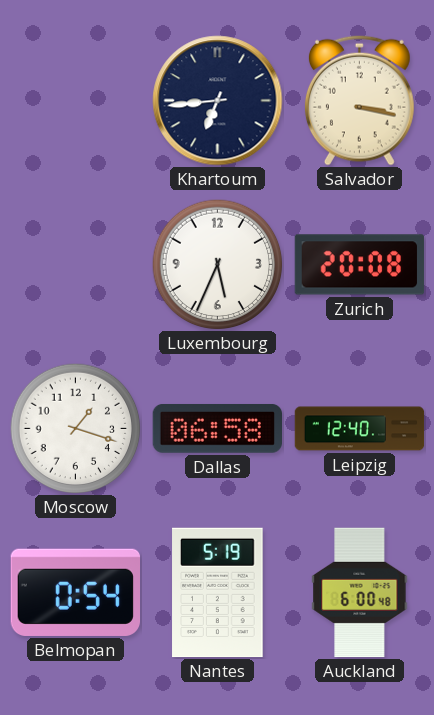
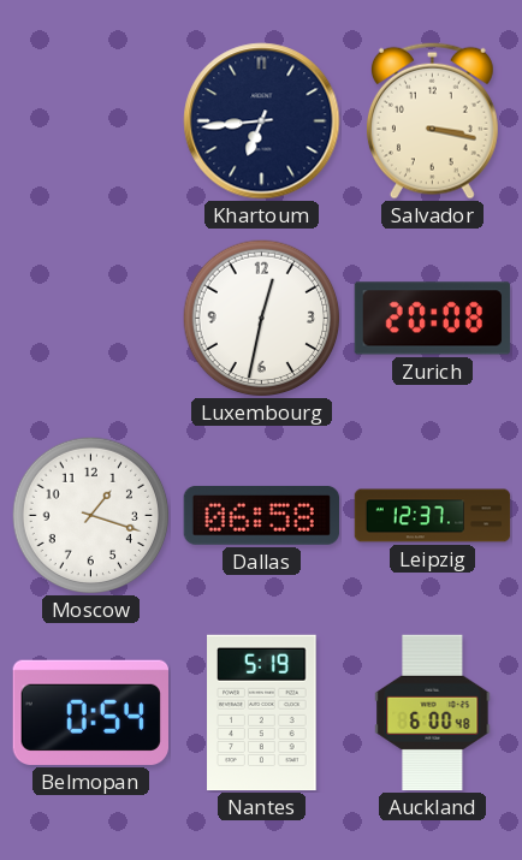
Luxembourg: 5:34 -> 12:32 (262, 319)
Leipzig: 12:40 -> 12:37 (433, 516)
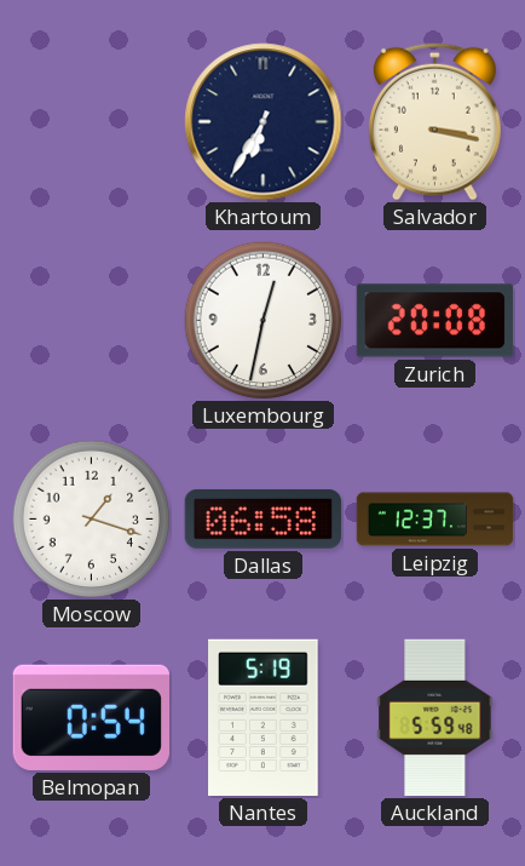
Khartoum: 6:44 -> 6:35 (264, 122)
Auckland: 6:00 -> 5:59 (435, 718)
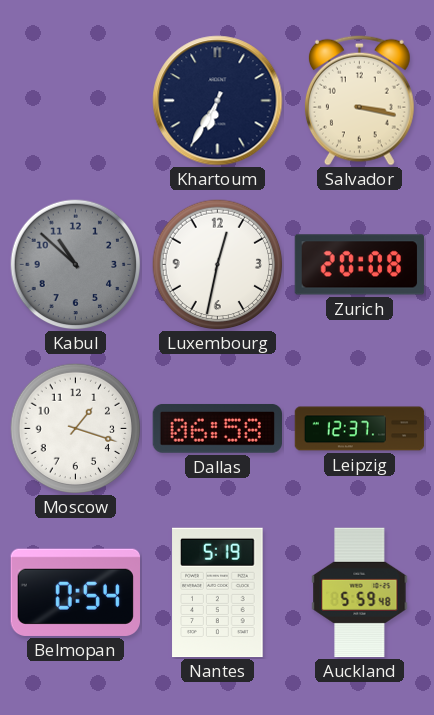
Kabul: none -> 10:52 (76, 265)
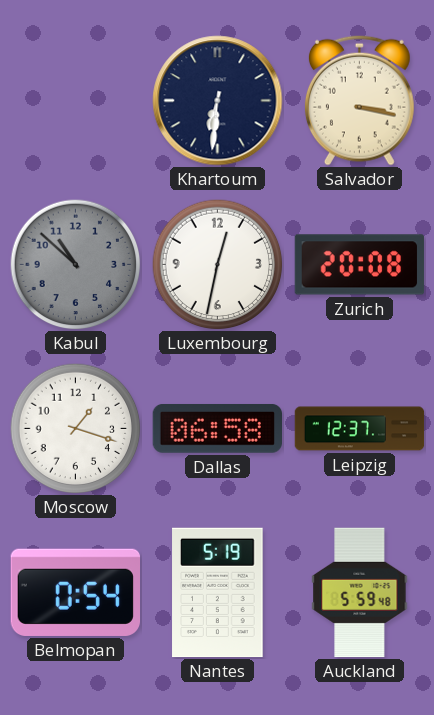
Khartoum: 6:35 -> 6:31 (218, 101)
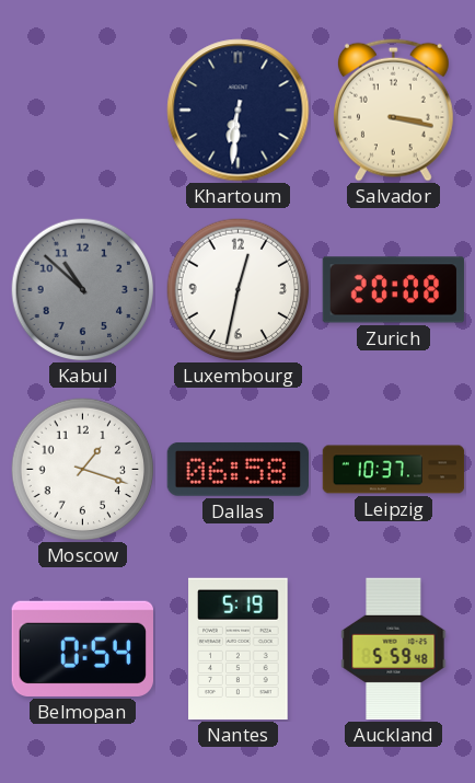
Leipzig: 12:37 -> 10:37 (394, 470)
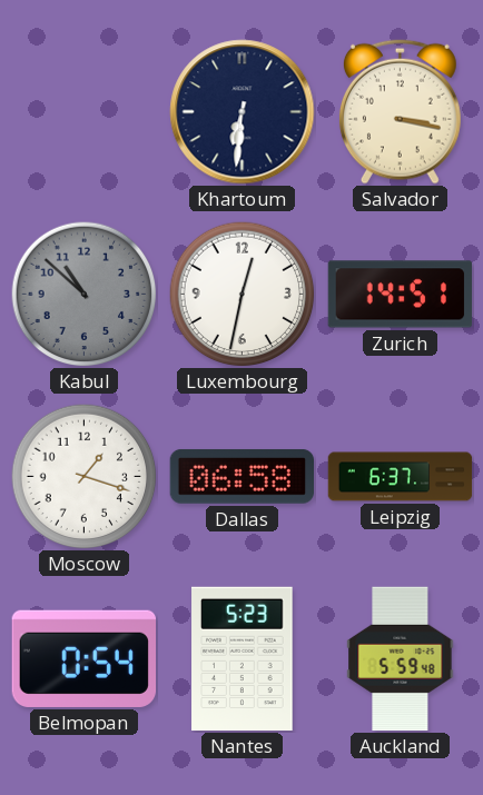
Zurich: 20:08 -> 14:51 (401, 295)
Leipzig: 10:37 -> 6:37 (401, 477)
Nantes: 5:19 -> 5:23 (243, 659)
